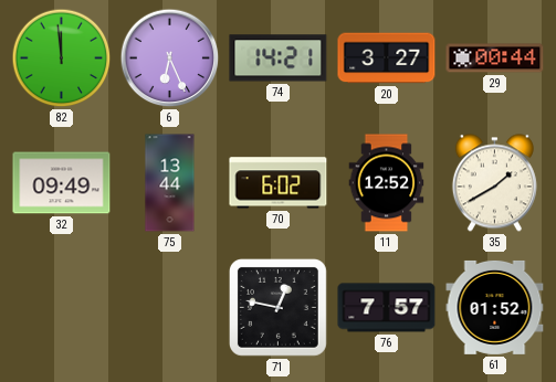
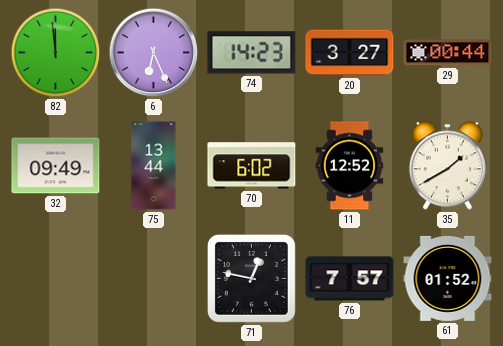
74: 14:21 -> 14:23 (252, 53)
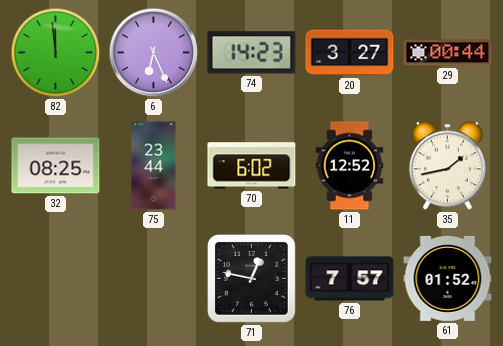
32: 09:49 -> 08:25 (56, 166)
75: 13:44 -> 23:44 (154, 166)
35: 1:40 -> 1:43 (447, 166)
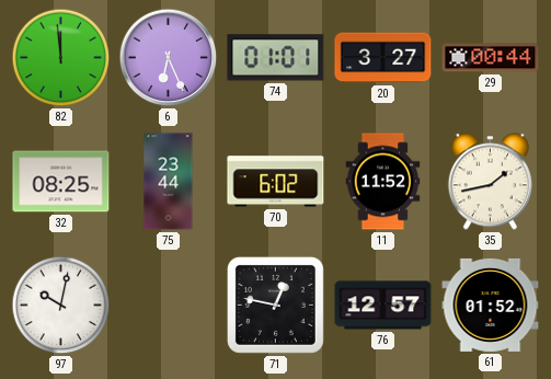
74: 14:23 -> 01:01 (276, 58)
11: 12:52 -> 11:52 (383, 182)
97: none -> 10:02 (61, 306)
76: 7:57 -> 12:57 (383, 306)
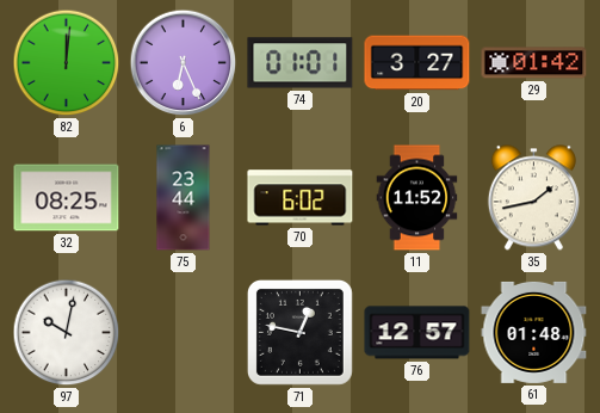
82: 11:59 -> 12:01 (67, 63)
29: 00:44 -> 01:42 (534, 63)
61: 01:52 -> 01:48 (534, 332)
